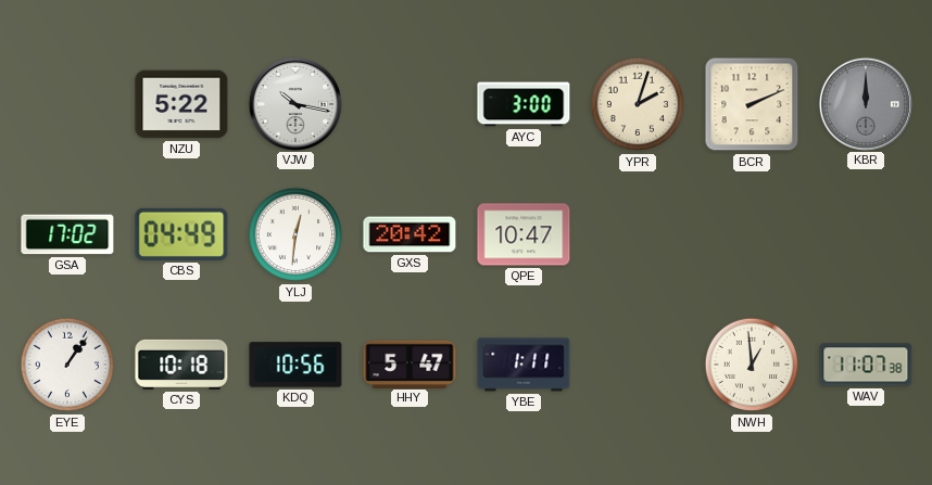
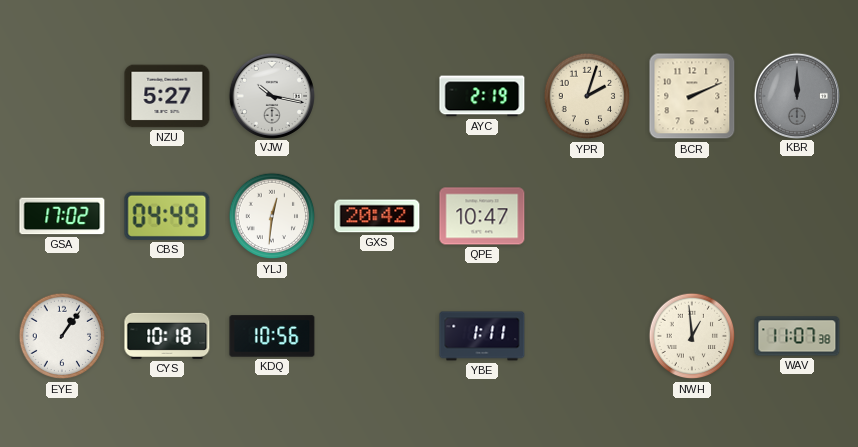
NZU: 5:22 -> 5:27 (167, 96)
AYC: 3:00 -> 2:19 (482, 96)
HHY: 5:47 -> none (410, 363)
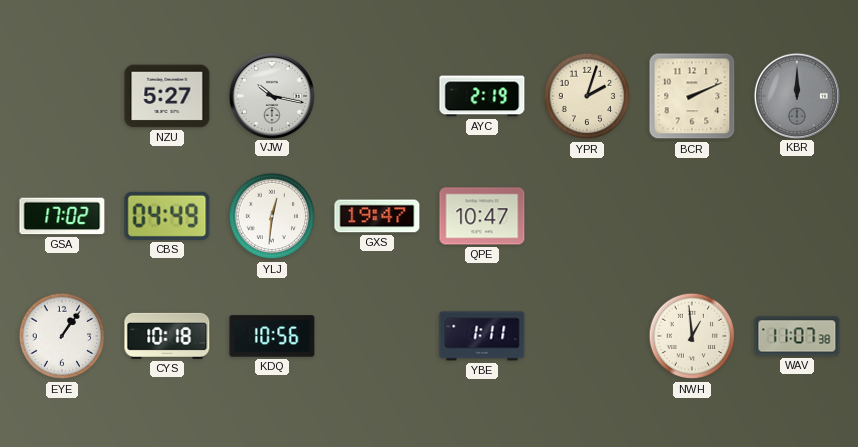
GXS: 20:42 -> 19:47 (377, 216)
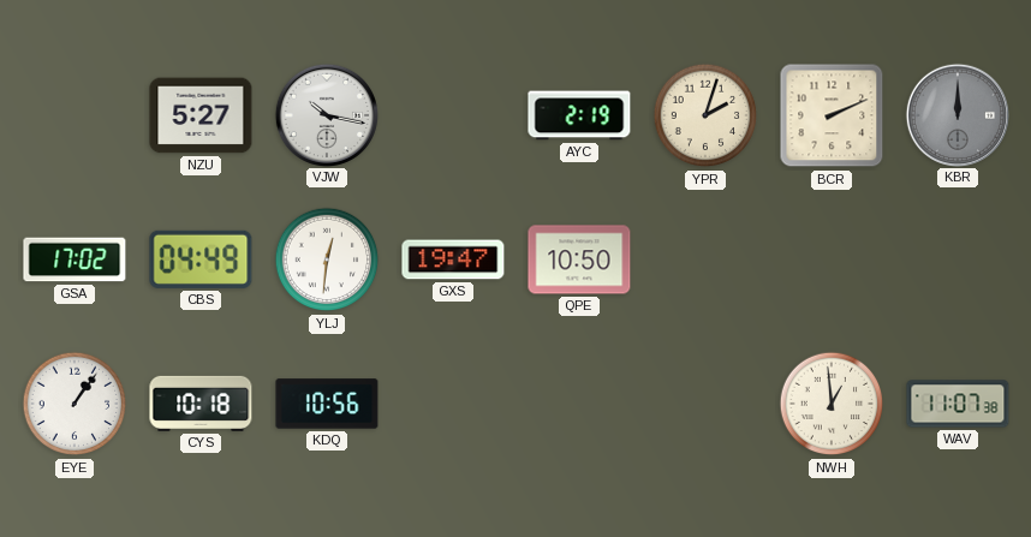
QPE: 10:47 -> 10:50 (579, 259)
YBE: 1:11 -> none (482, 336)
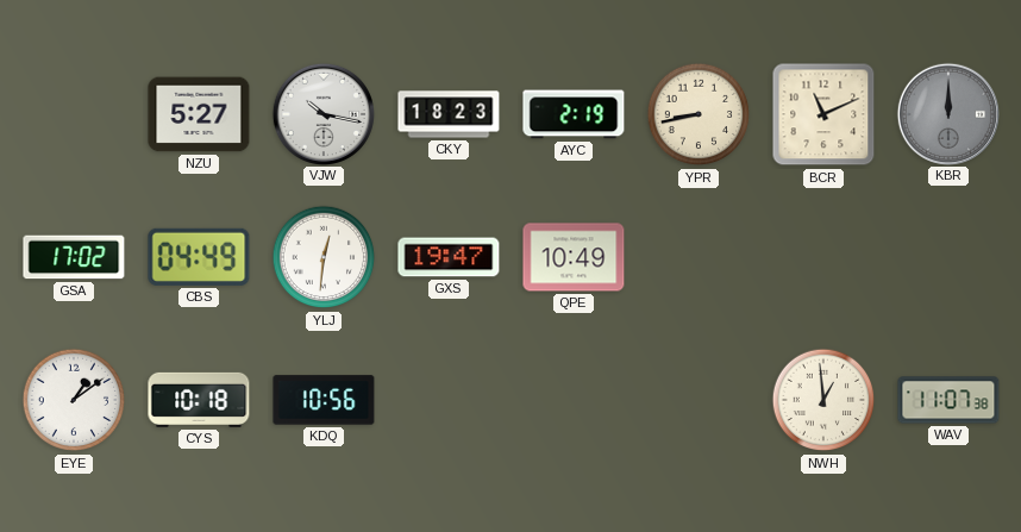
CKY: none -> 18:23 (449, 114)
YPR: 2:03 -> 8:43 (699, 114)
BCR: 2:11 -> 11:11 (823, 114)
QPE: 10:50 -> 10:49 (574, 257)
EYE: 1:06 -> 1:09 (74, 400)
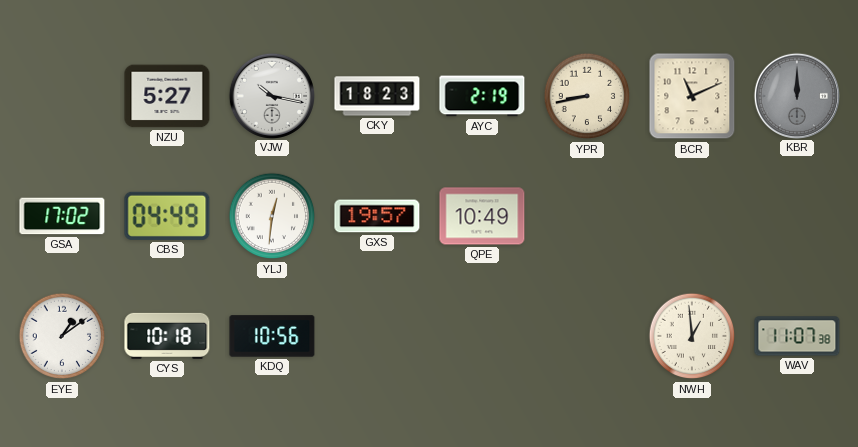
GXS: 19:47 -> 19:57 (377, 216)
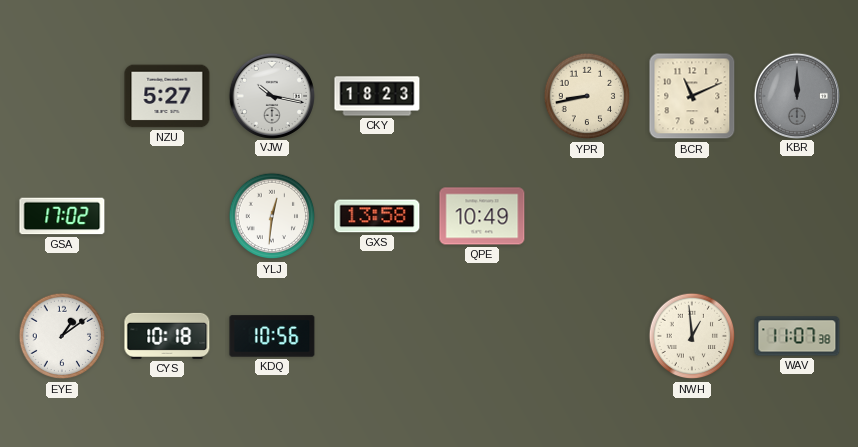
AYC: 2:19 -> none (482, 96)
CBS: 04:49 -> none (167, 216)
GXS: 19:57 -> 13:58 (377, 216)
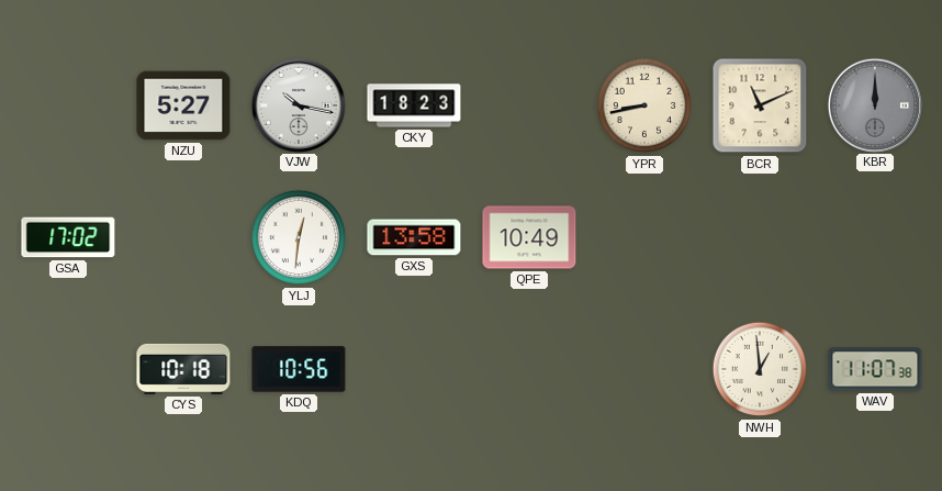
EYE: 1:09 -> none (62, 336)
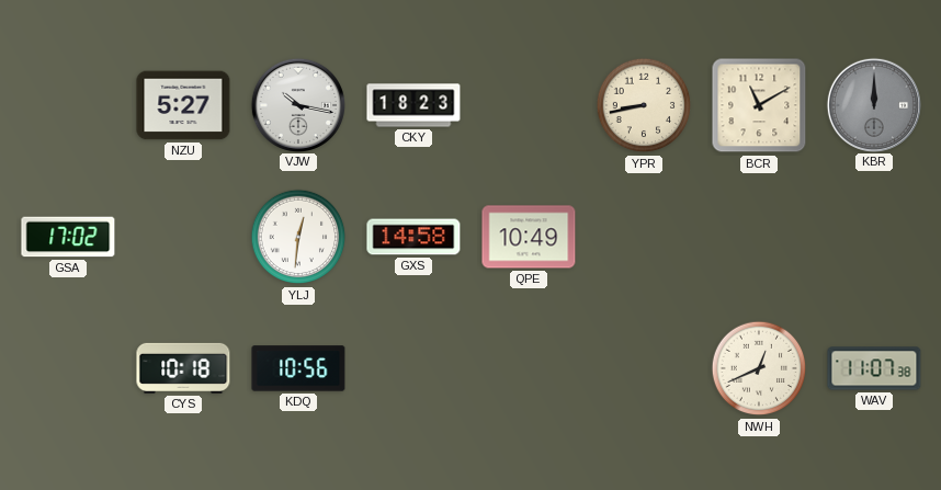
BCR: 11:11 -> 11:10 (759, 105)
GXS: 13:58 -> 14:58 (413, 237)
NWH: 12:59 -> 12:41 (759, 368)
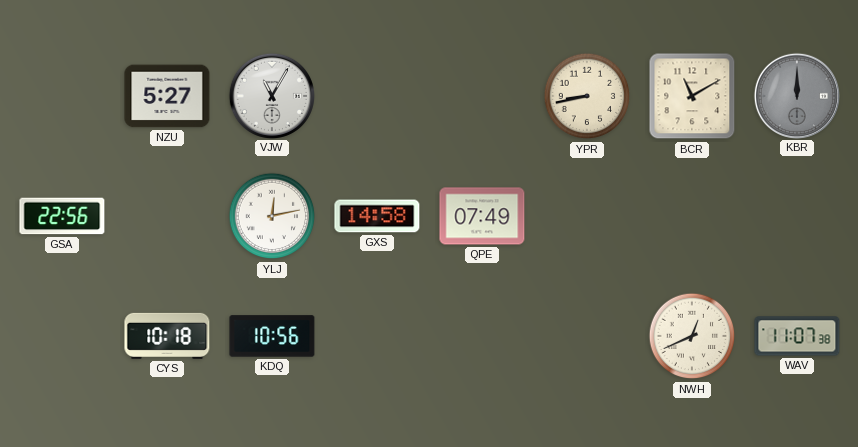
VJW: 10:17 -> 11:05 (271, 95)
CKY: 18:23 -> none (413, 105)
GSA: 17:02 -> 22:56 (62, 216)
YLJ: 12:31 -> 12:13 (272, 216)
QPE: 10:49 -> 07:49 (482, 216)
